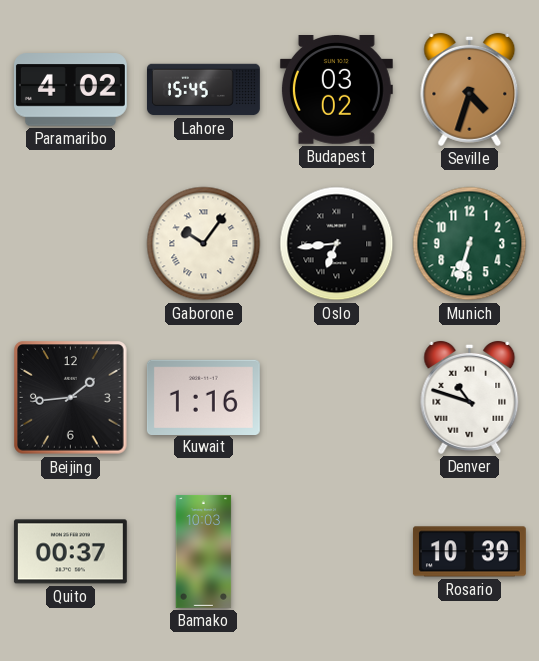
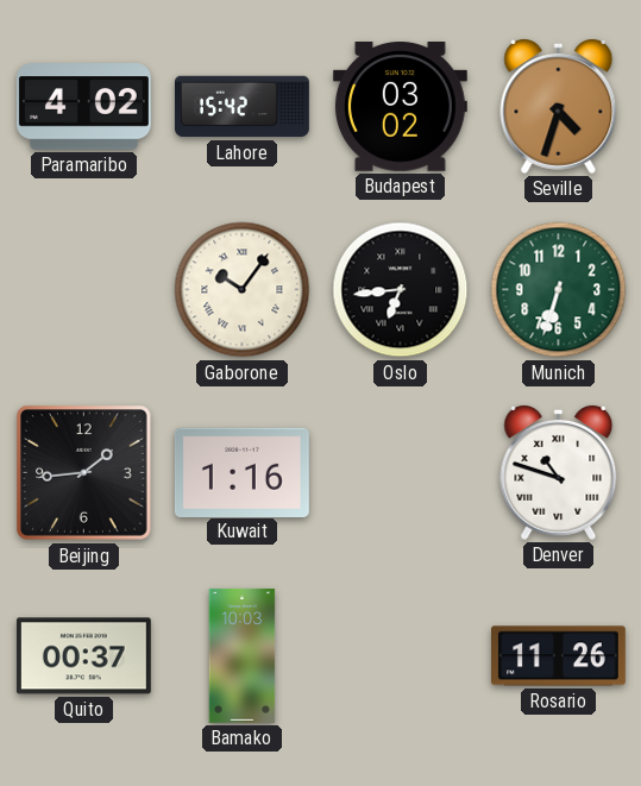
Lahore: 15:45 -> 15:42 (241, 107)
Rosario: 10:39 -> 11:26 (558, 656)
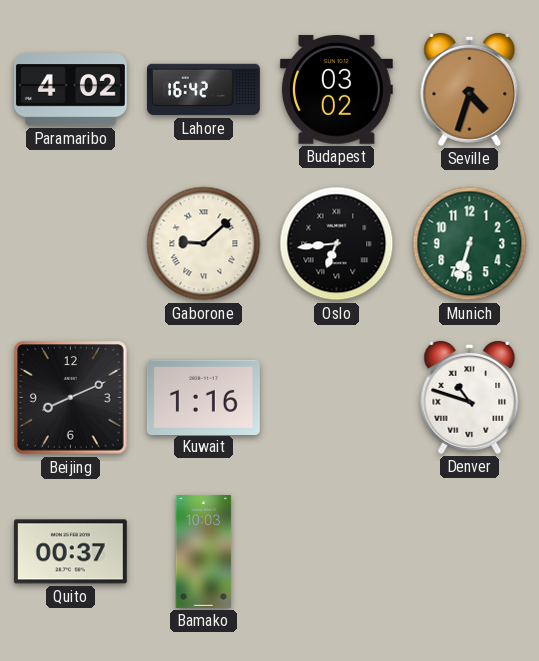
Lahore: 15:42 -> 16:42 (203, 90)
Gaborone: 10:06 -> 9:08 (204, 244)
Beijing: 1:44 -> 8:11 (71, 398)
Rosario: 11:26 -> none (558, 656)
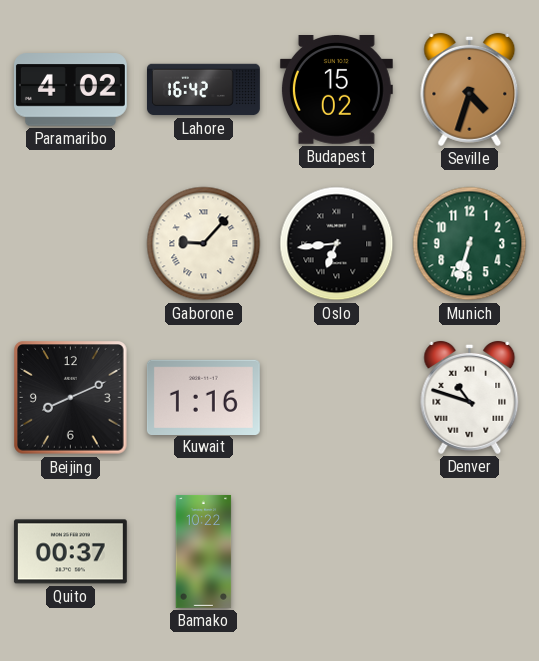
Budapest: 03:02 -> 15:02 (336, 90)
Gaborone: 9:08 -> 9:07 (204, 244)
Bamako: 10:03 -> 10:22 (204, 551)
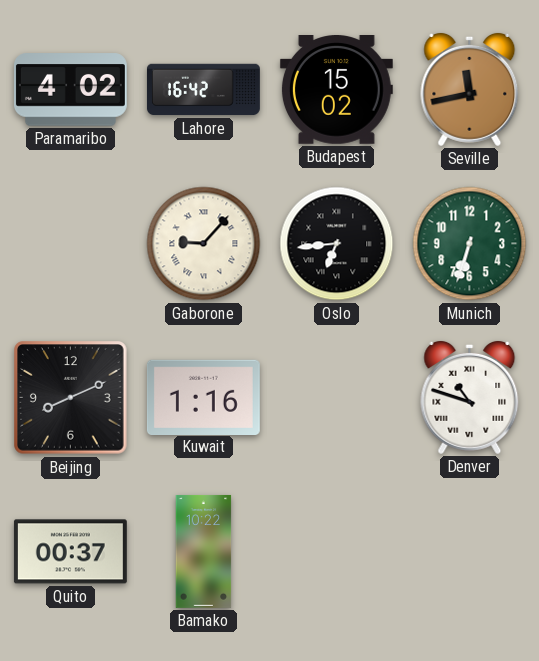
Seville: 4:33 -> 11:43 (470, 89)
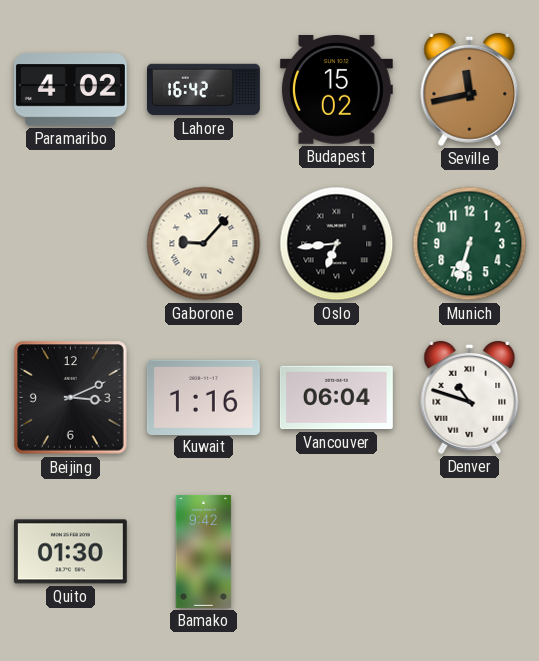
Beijing: 8:11 -> 3:11 (71, 398)
Vancouver: none -> 06:04 (336, 398)
Quito: 00:37 -> 01:30 (70, 552)
Bamako: 10:22 -> 9:42 (204, 551)
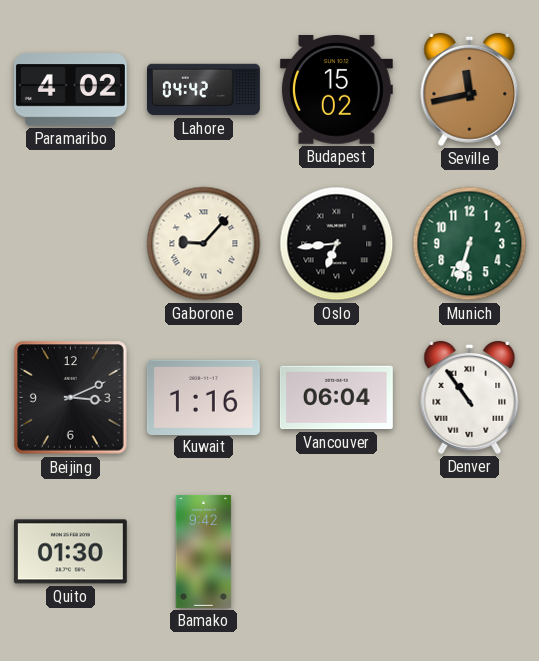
Lahore: 16:42 -> 04:42 (203, 90)
Denver: 10:48 -> 10:54 (470, 397)
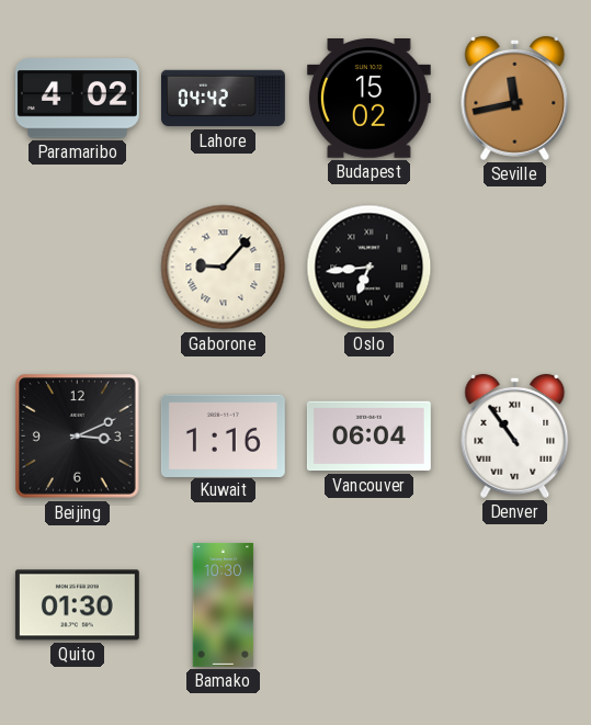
Munich: 6:33 -> none (470, 244)
Bamako: 9:42 -> 10:30 (224, 604)
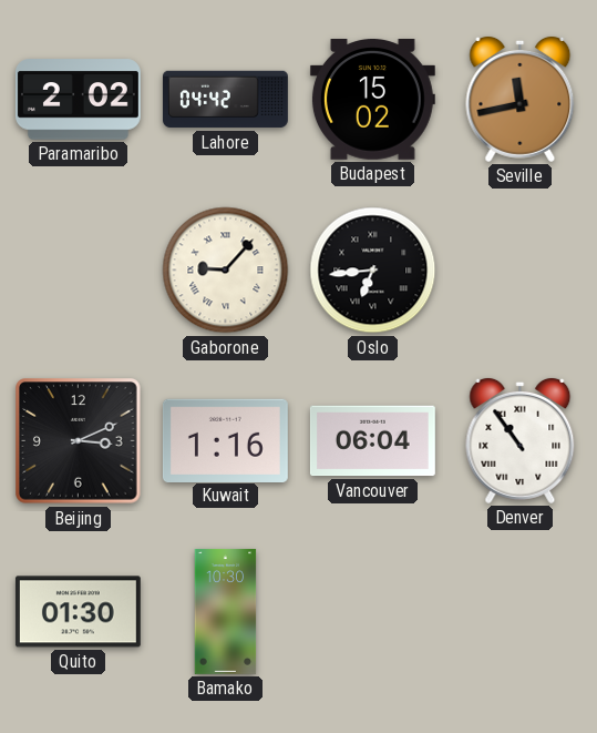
Paramaribo: 4:02 -> 2:02 (78, 100)
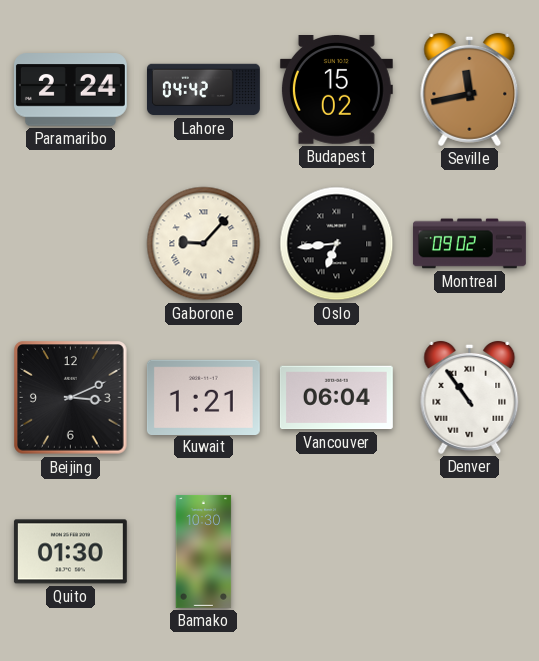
Paramaribo: 2:02 -> 2:24 (70, 90)
Montreal: none -> 09:02 (469, 244)
Kuwait: 1:16 -> 1:21 (203, 397)
